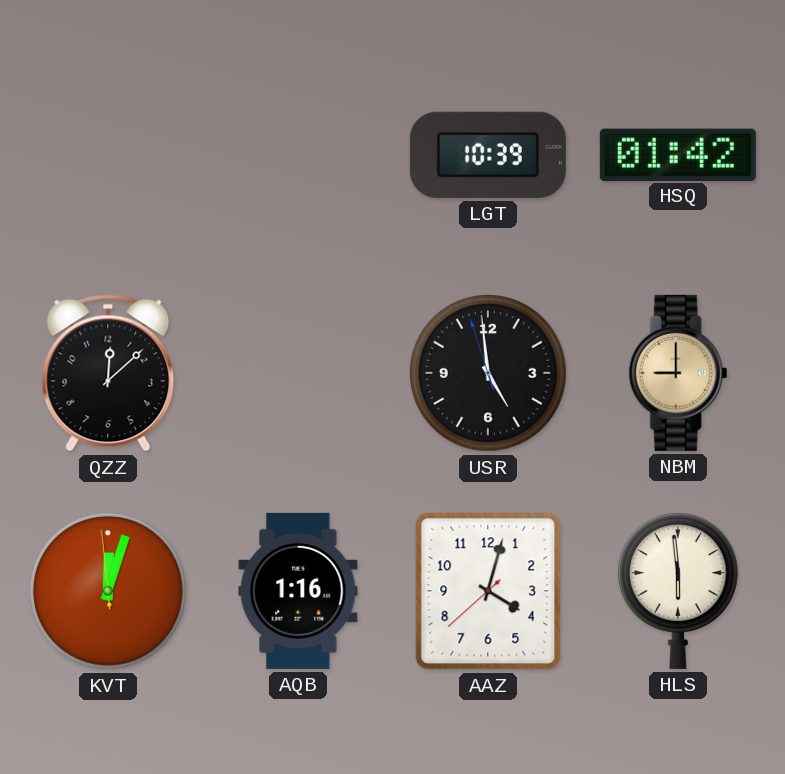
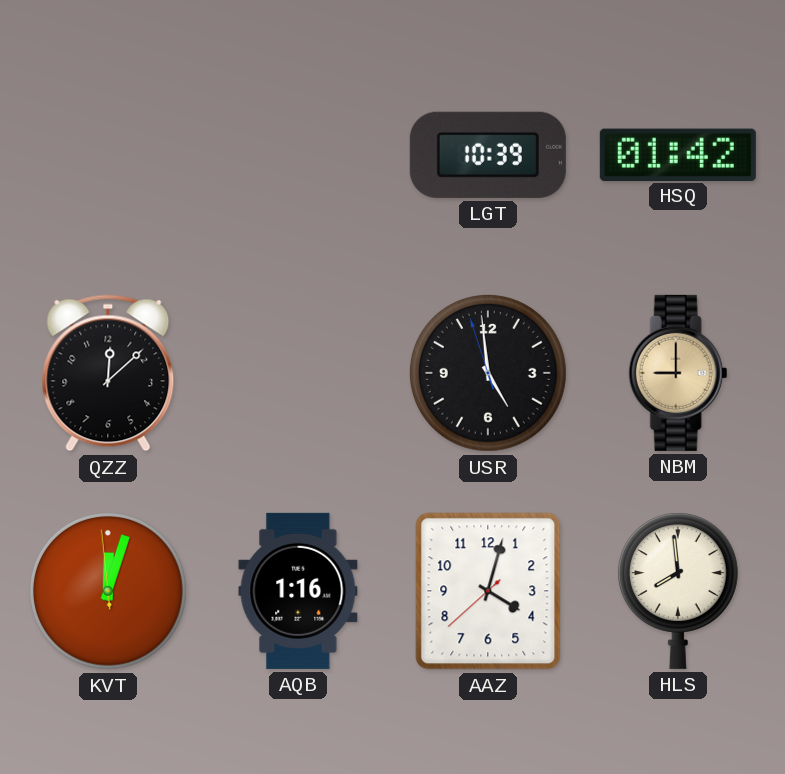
HLS: 5:59 -> 7:59 (678, 591)
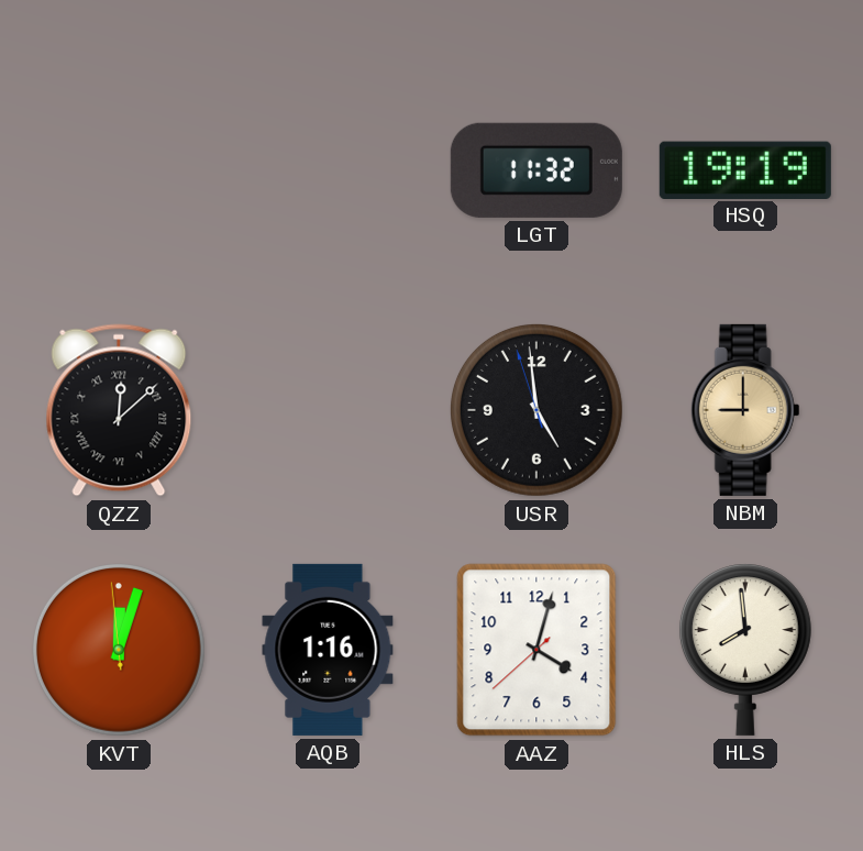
LGT: 10:39 -> 11:32 (536, 170)
HSQ: 01:42 -> 19:19 (745, 169)
QZZ numerals: Arabic -> Roman (119, 410)
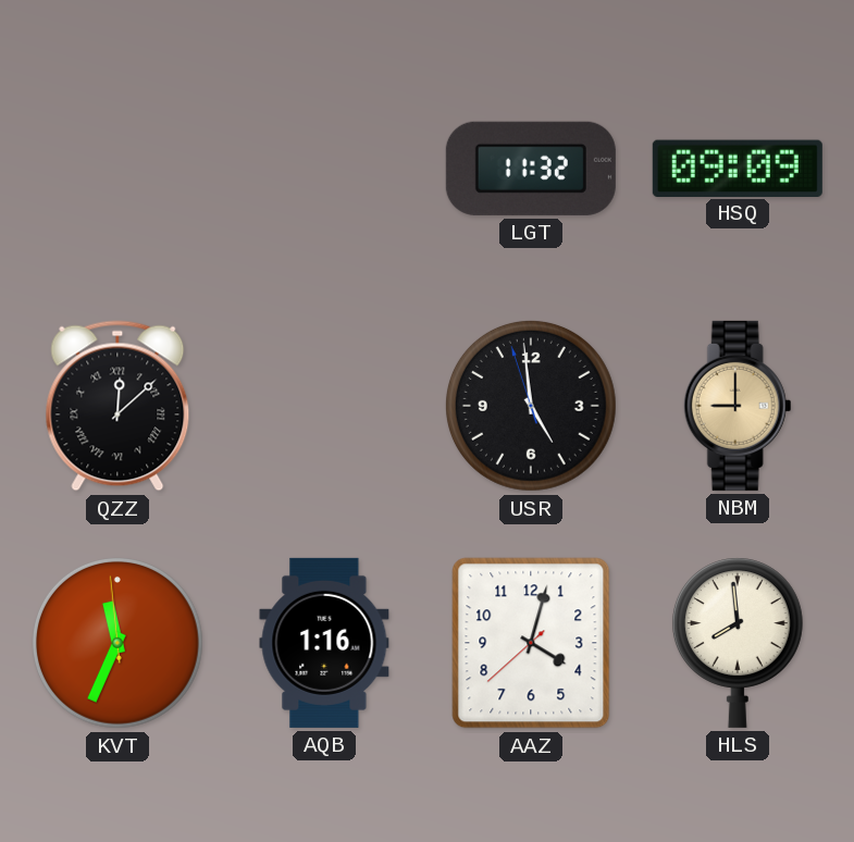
HSQ: 19:19 -> 09:09 (738, 168)
KVT: 12:02 -> 11:33 (117, 643)
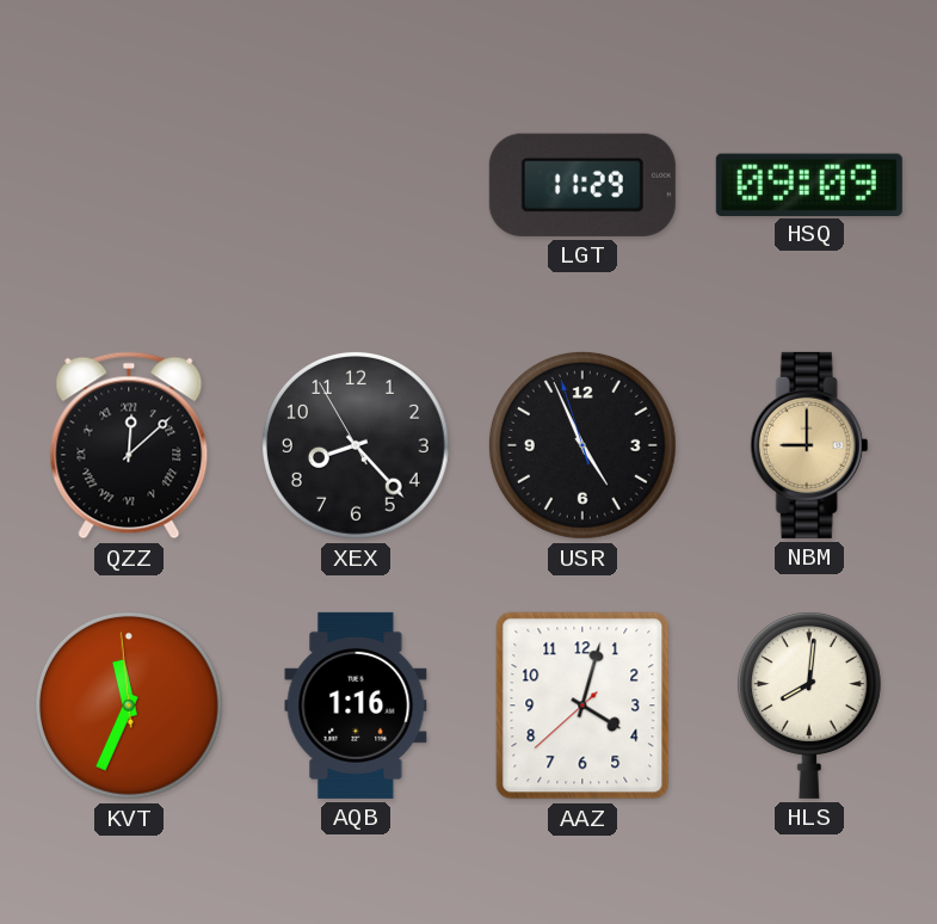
LGT: 11:32 -> 11:29 (582, 185)
XEX: none -> 8:22 (356, 445)
USR: 4:58 -> 4:55 (582, 445)
HLS: 7:59 -> 8:01 (809, 706)
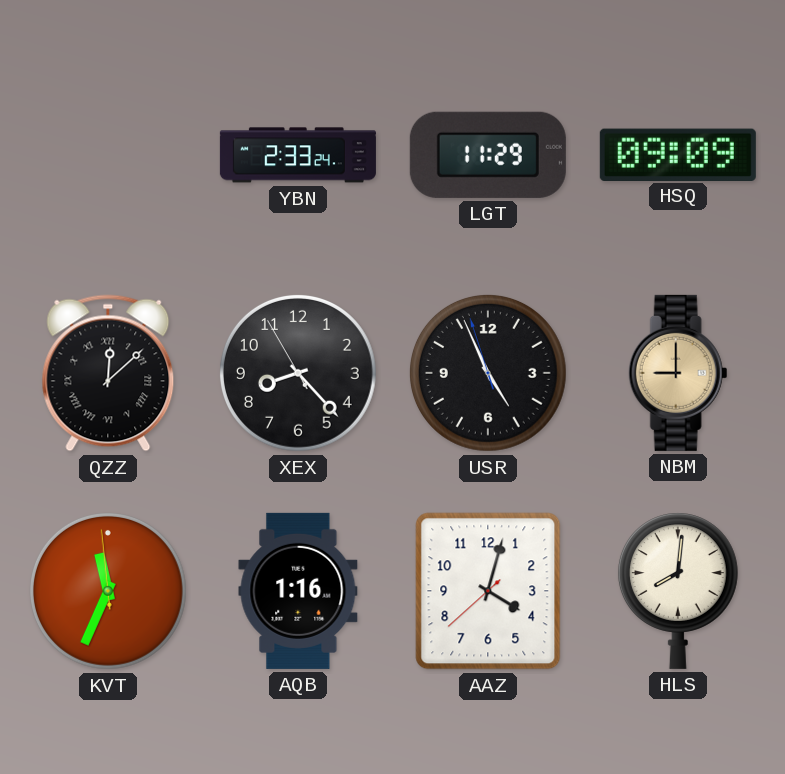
YBN: none -> 2:33 (298, 155)
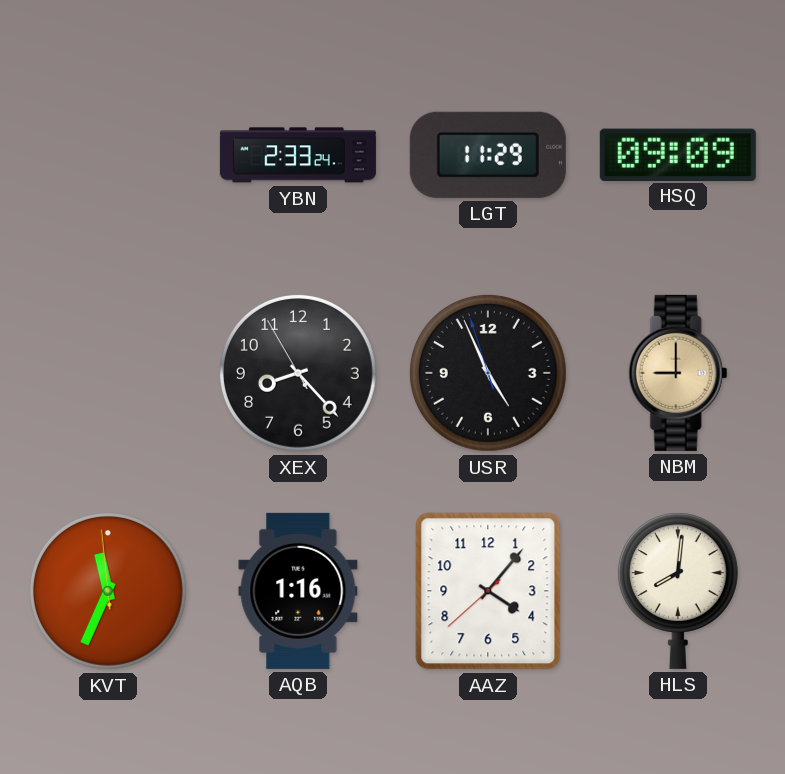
QZZ: 12:08 -> none (108, 373)
AAZ: 4:02 -> 4:06 (488, 591)
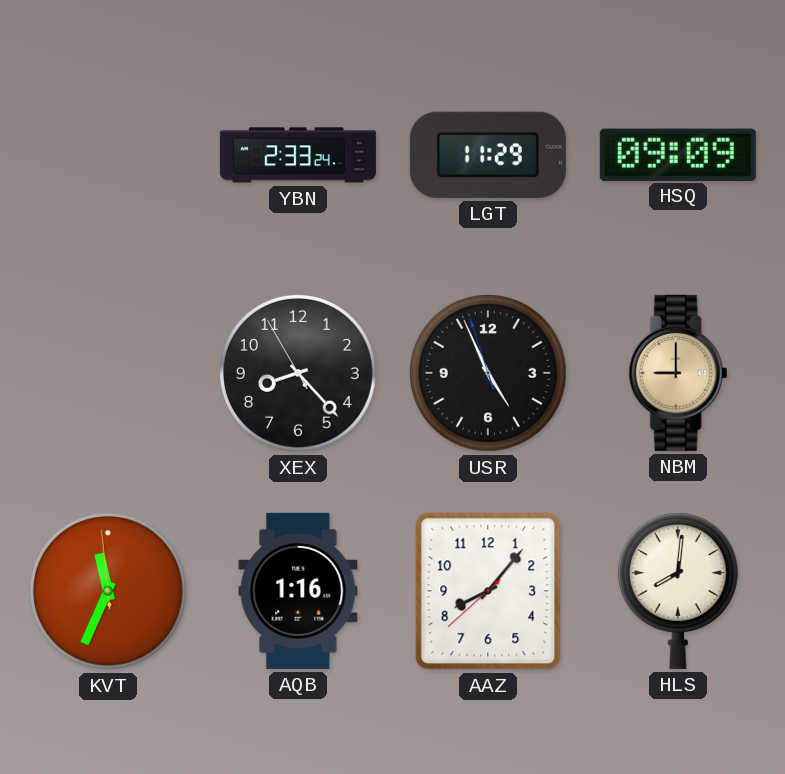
AAZ: 4:06 -> 8:06 (488, 591)
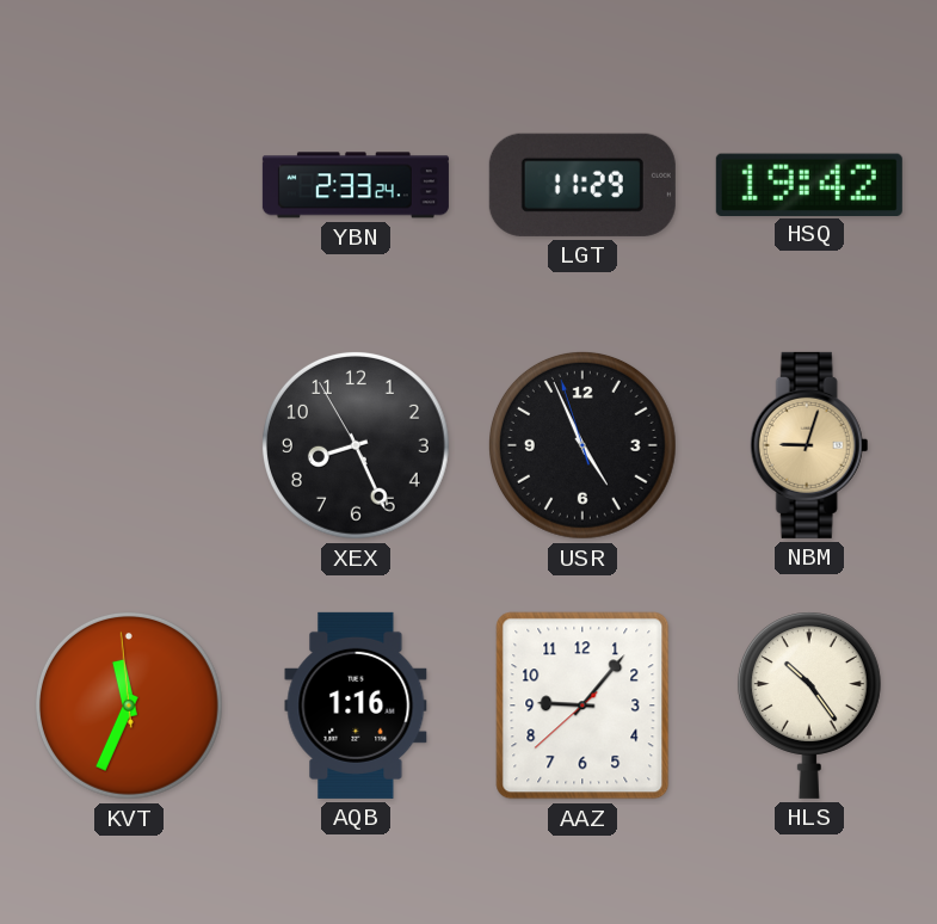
HSQ: 09:09 -> 19:42 (809, 184)
XEX: 8:22 -> 8:25 (356, 445)
NBM: 9:00 -> 9:03 (809, 445)
AAZ: 8:06 -> 9:06 (582, 706)
HLS: 8:01 -> 10:24 (809, 706)
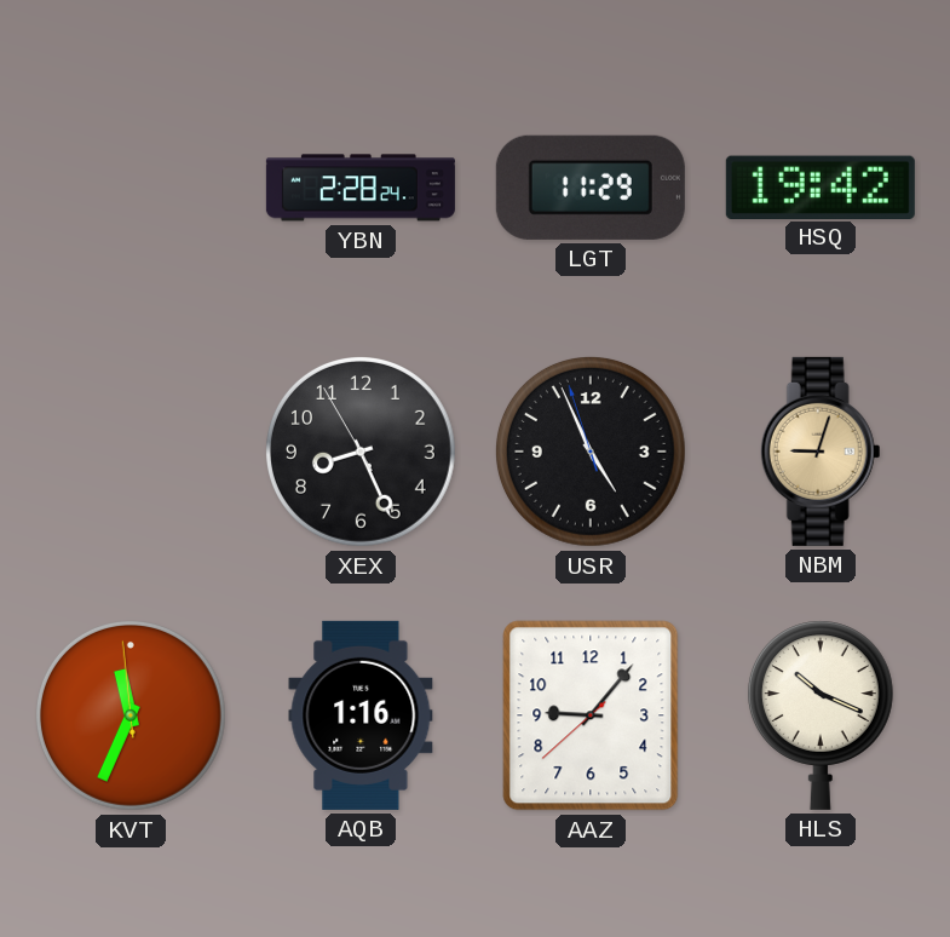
YBN: 2:33 -> 2:28 (361, 188)
HLS: 10:24 -> 10:19 (821, 715)
